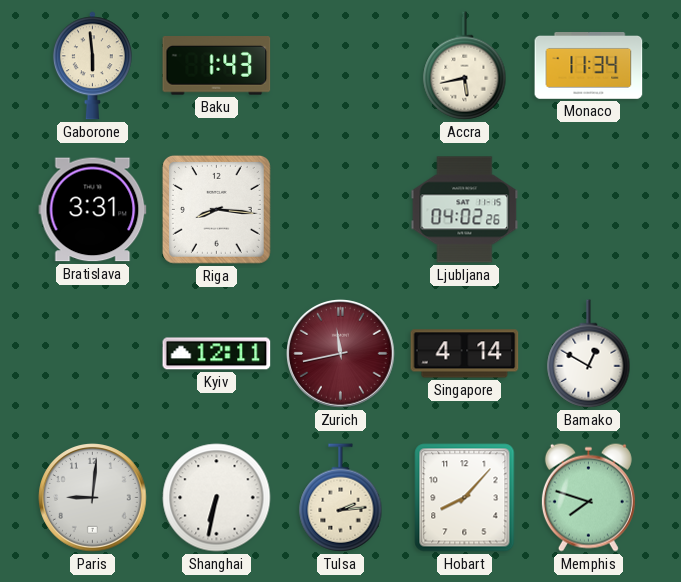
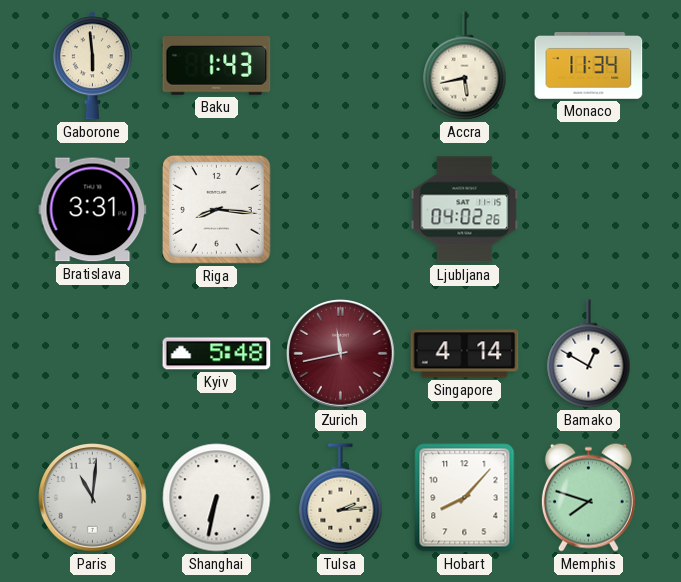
Kyiv: 12:11 -> 5:48 (217, 354)
Paris: 9:01 -> 11:01 (93, 498)
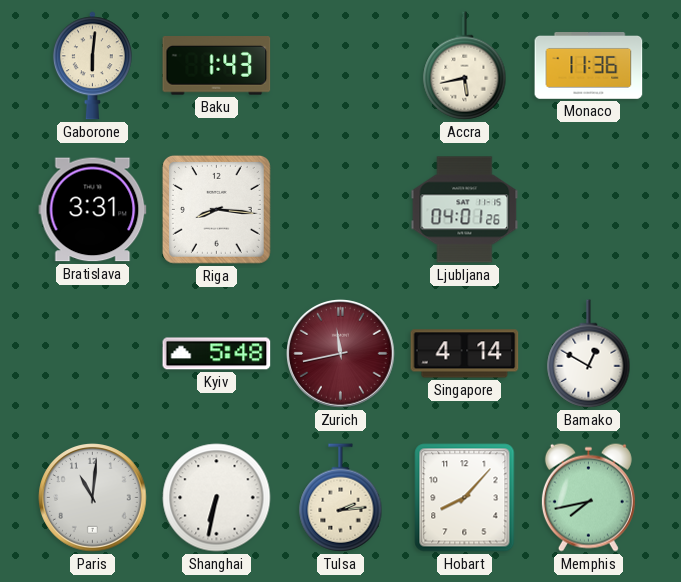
Gaborone: 5:59 -> 6:01 (92, 66)
Monaco: 11:34 -> 11:36 (589, 66)
Ljubljana: 04:02 -> 04:01 (465, 210)
Memphis: 7:48 -> 7:43 (588, 497)
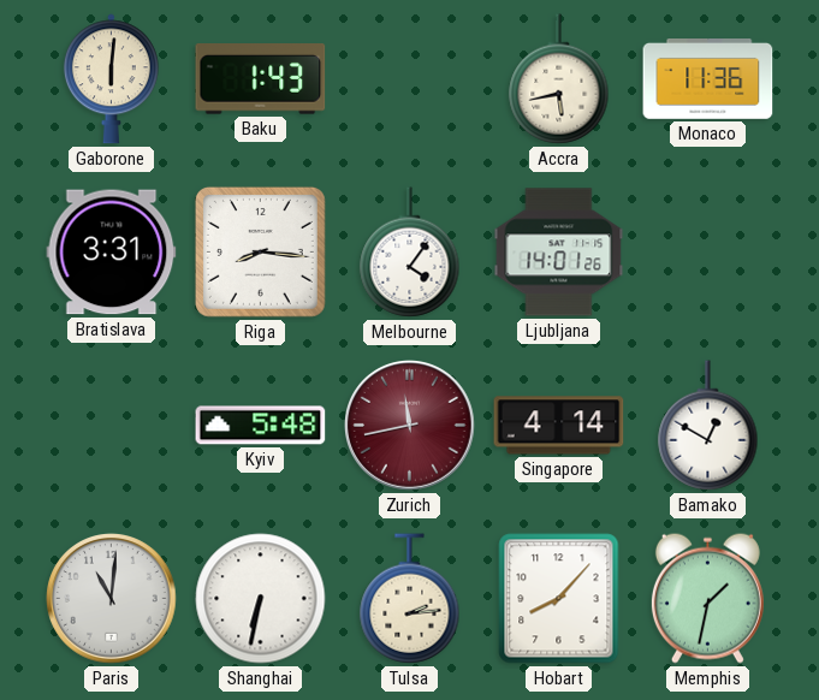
Melbourne: none -> 4:06 (410, 253)
Ljubljana: 04:01 -> 14:01 (559, 253)
Memphis: 7:43 -> 1:32 (707, 598)
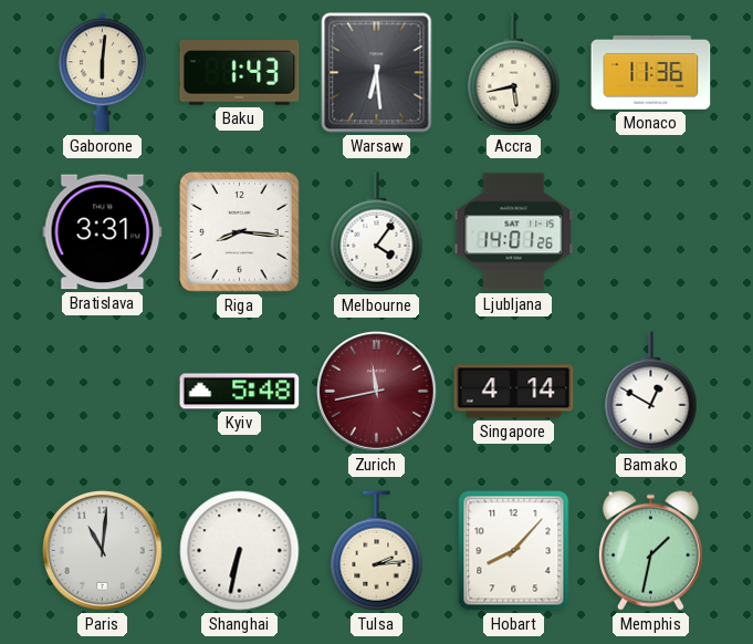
Warsaw: none -> 6:29 (377, 73)
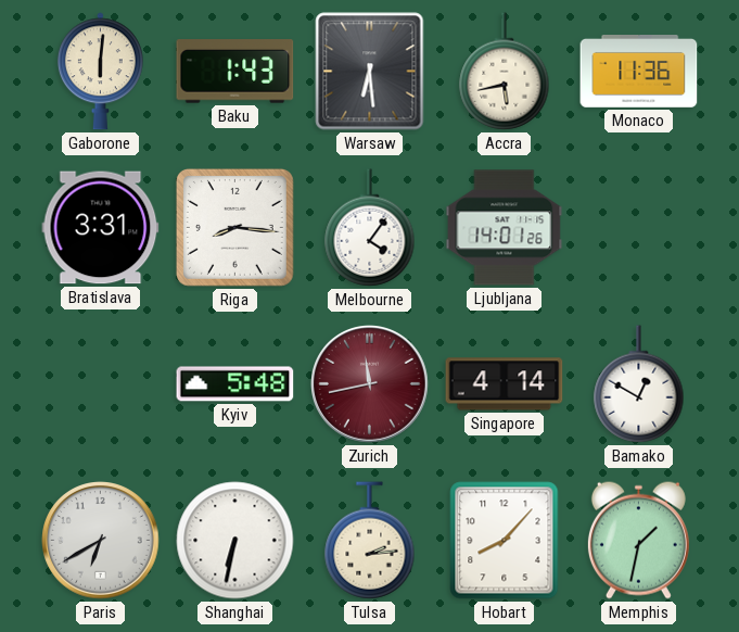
Paris: 11:01 -> 6:40 (101, 541)
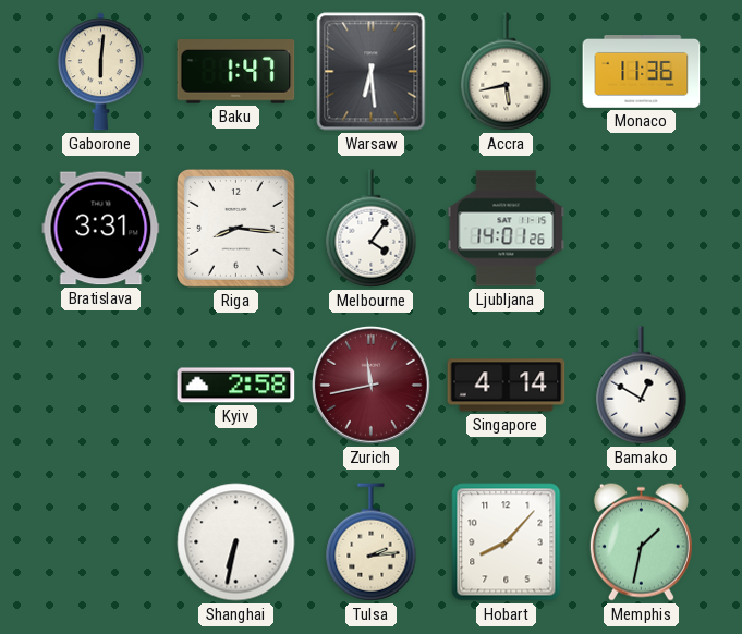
Baku: 1:43 -> 1:47 (236, 72)
Kyiv: 5:48 -> 2:58 (236, 386)
Paris: 6:40 -> none (101, 541)
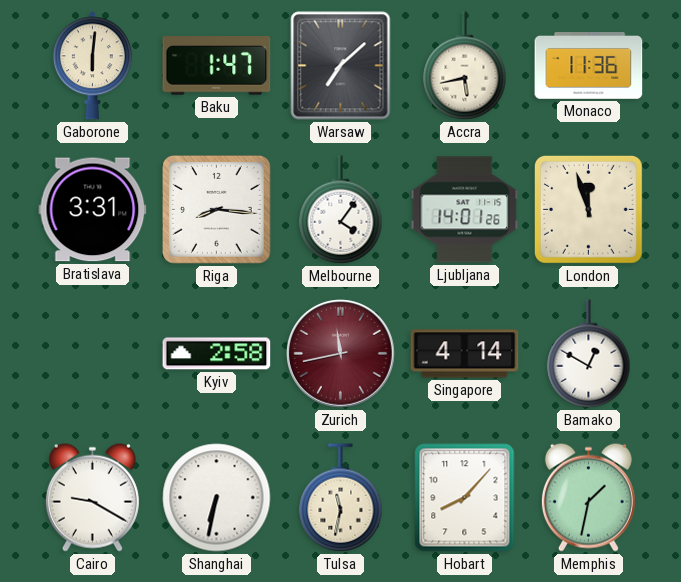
Warsaw: 6:29 -> 7:08 (341, 66)
London: none -> 11:57 (588, 209)
Cairo: none -> 9:20 (92, 497)
Tulsa: 2:14 -> 11:32 (341, 498)
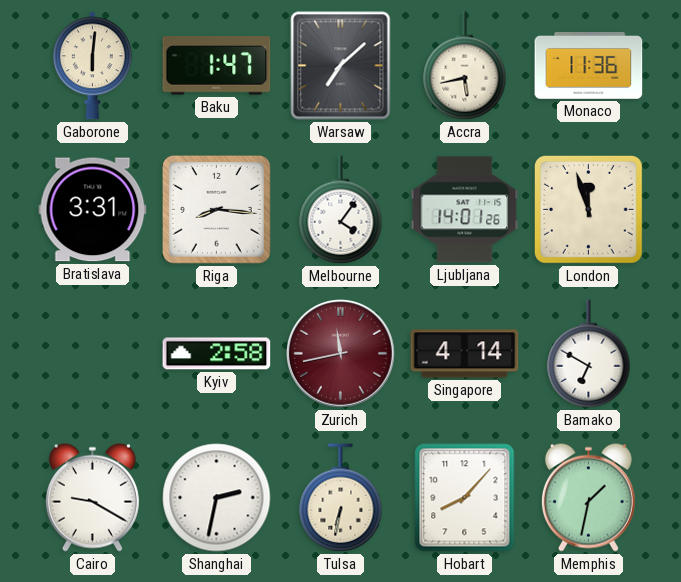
Bamako: 12:50 -> 6:50 (589, 354)
Shanghai: 6:32 -> 2:32 (217, 498)
Tulsa: 11:32 -> 6:32 (341, 498)
